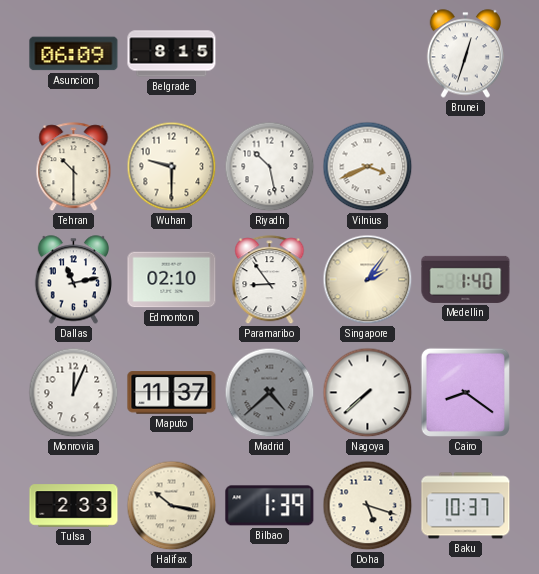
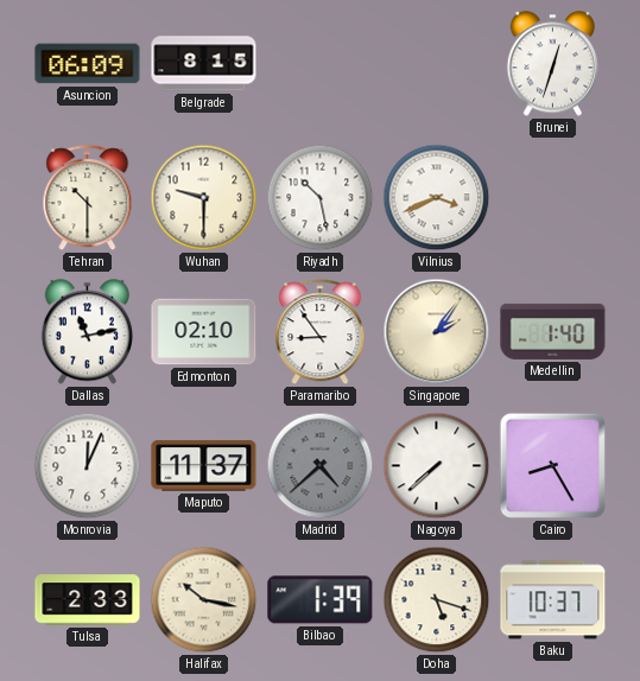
Cairo: 8:21 -> 8:25 (552, 465)
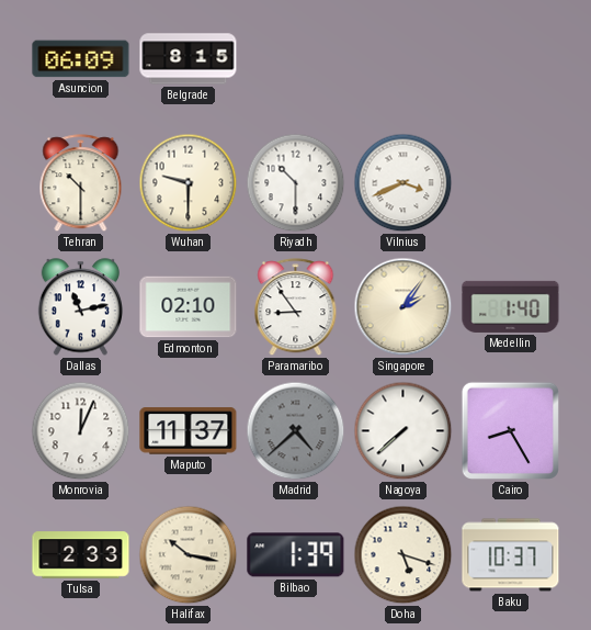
Brunei: 12:33 -> none (552, 64)
Riyadh: 10:28 -> 10:30 (296, 183)
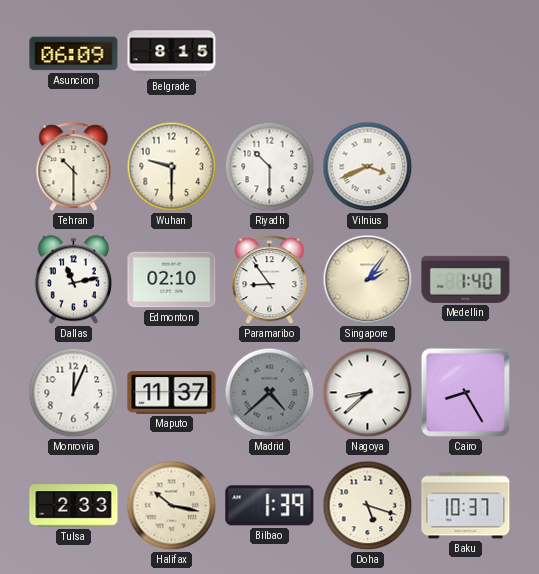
Nagoya: 7:38 -> 8:38 (368, 393)
